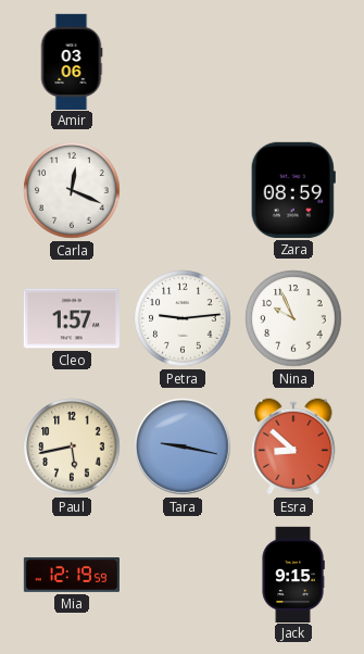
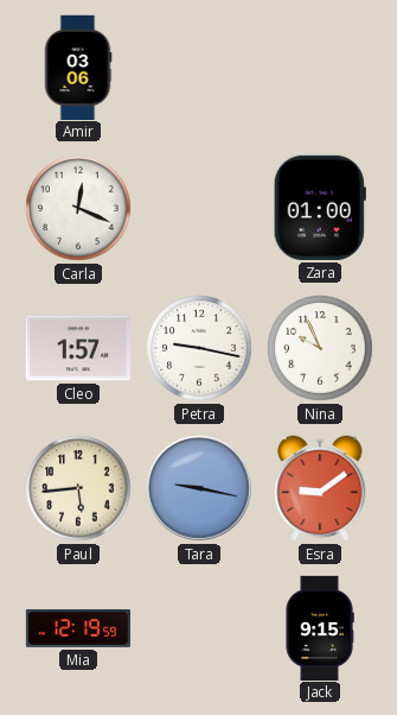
Zara: 08:59 -> 01:00 (320, 208)
Petra: 9:14 -> 9:17 (199, 348)
Paul: 5:43 -> 5:44 (78, 488)
Esra: 8:52 -> 9:09 (320, 488)
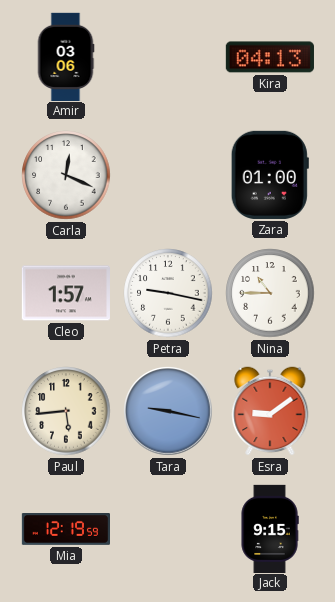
Kira: none -> 04:13 (270, 57)
Nina: 9:56 -> 10:45 (270, 293)
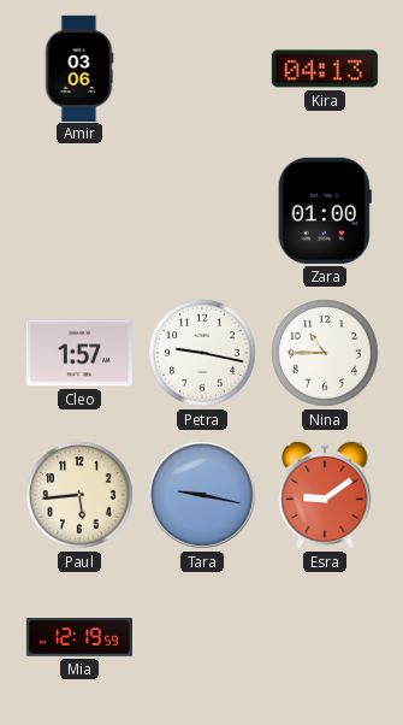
Carla: 12:19 -> none (66, 175)
Jack: 9:15 -> none (270, 528)
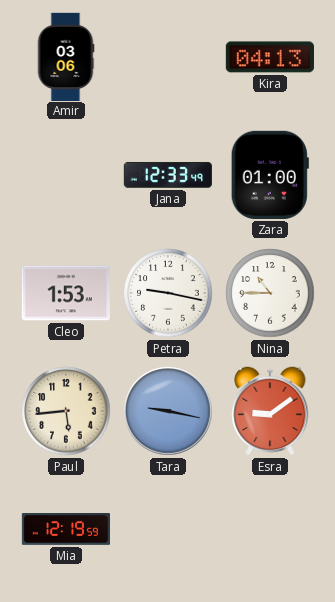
Jana: none -> 12:33 (168, 175)
Cleo: 1:57 -> 1:53 (66, 293)
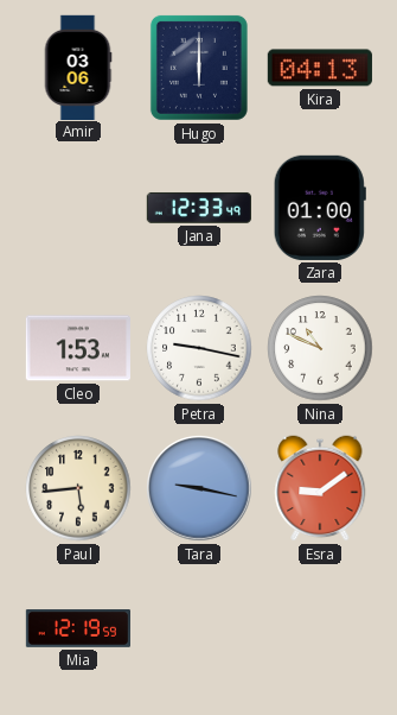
Hugo: none -> 6:00 (199, 68)
Nina: 10:45 -> 10:49 (320, 348)
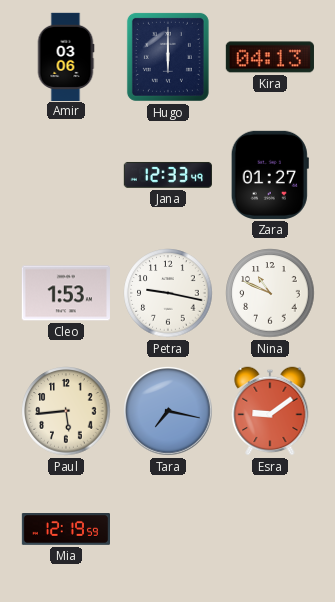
Zara: 01:00 -> 01:27 (270, 175)
Tara: 9:17 -> 7:17 (168, 411)
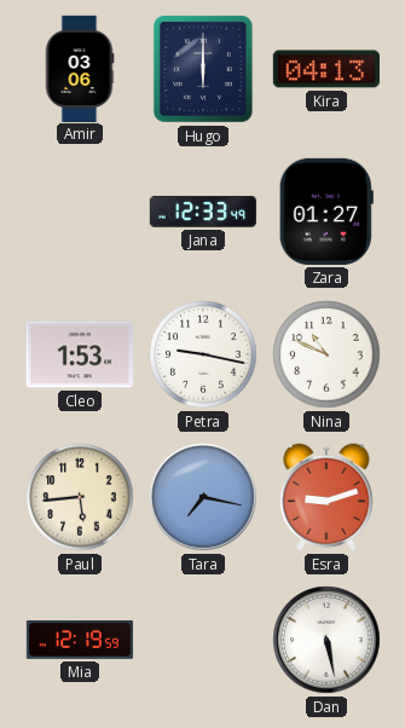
Esra: 9:09 -> 9:12 (326, 497)
Dan: none -> 5:28 (326, 640)
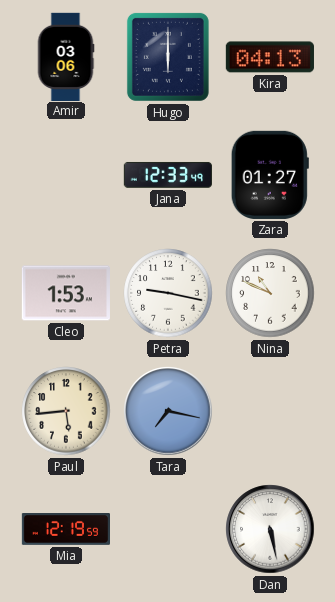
Esra: 9:12 -> none (326, 497)
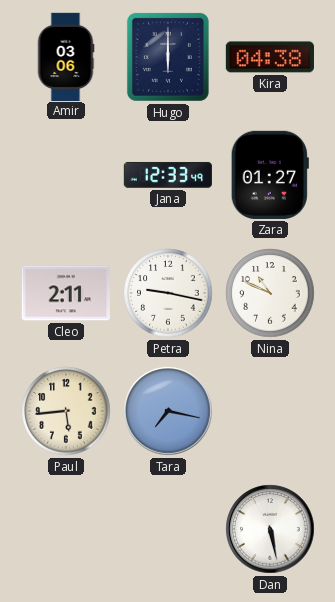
Kira: 04:13 -> 04:38 (270, 57)
Cleo: 1:53 -> 2:11 (66, 293)
Mia: 12:19 -> none (65, 530)
